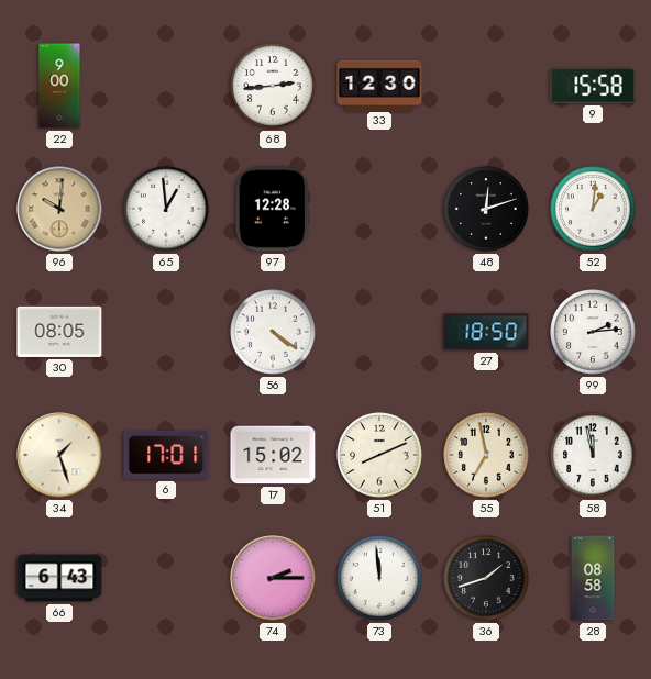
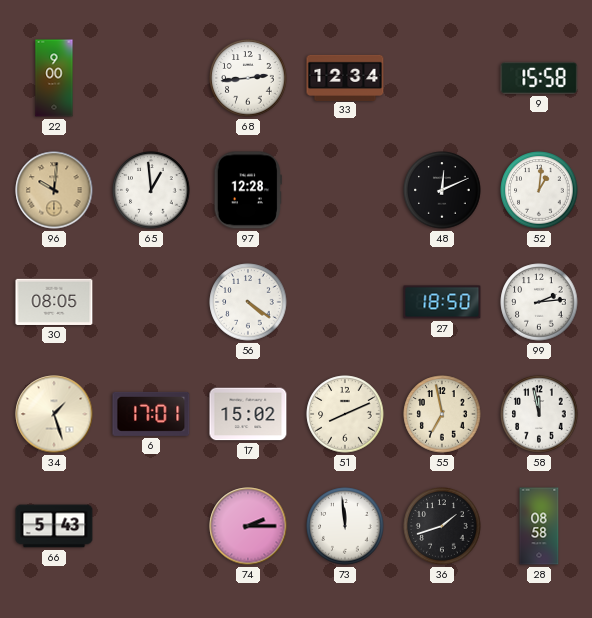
33: 12:30 -> 12:34 (345, 77)
48: 12:12 -> 12:11 (442, 190)
66: 6:43 -> 5:43 (54, 526)
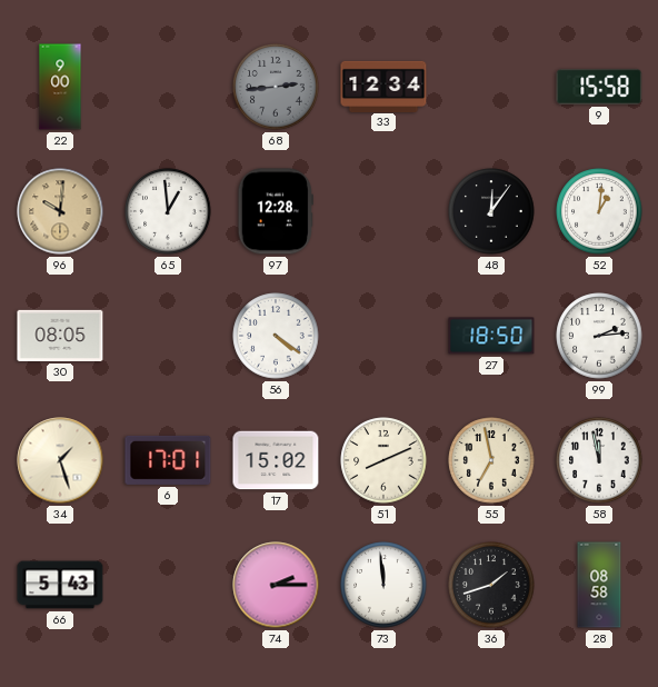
68 dial: white -> grey (276, 87)
48: 12:11 -> 12:06 (491, 211)
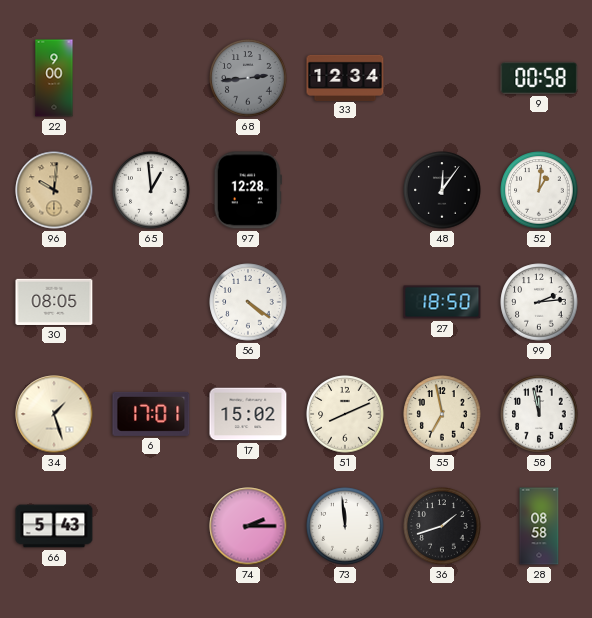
9: 15:58 -> 00:58 (539, 78)
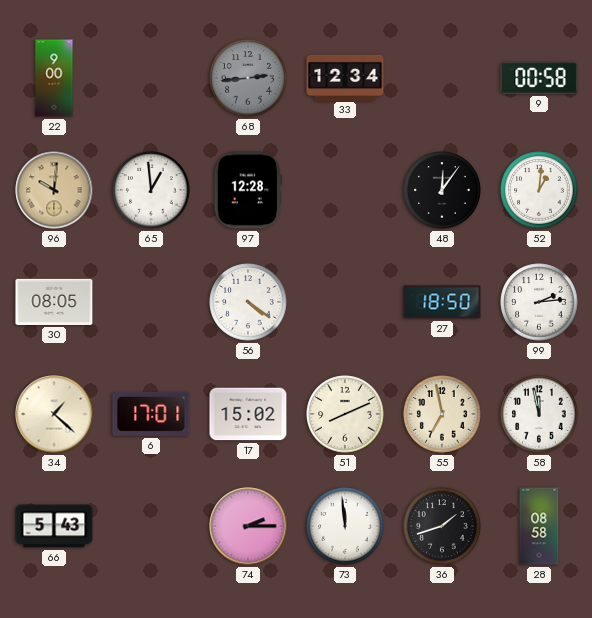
34: 1:27 -> 1:22 (54, 414)
